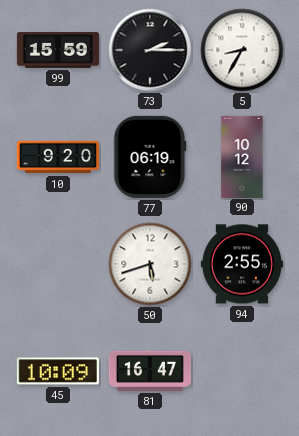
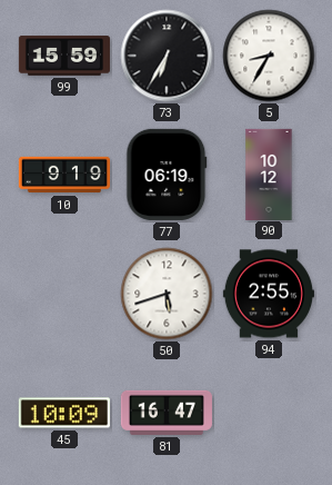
73: 2:15 -> 6:35 (167, 56)
10: 9:20 -> 9:19 (63, 175)
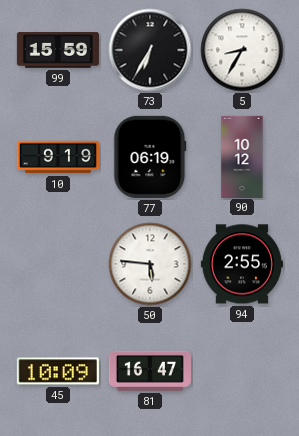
50: 5:42 -> 5:46 (150, 264)
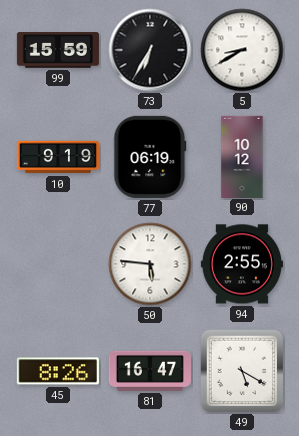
5: 8:35 -> 8:40 (242, 50)
45: 10:09 -> 8:26 (58, 371)
49: none -> 5:20 (242, 371)
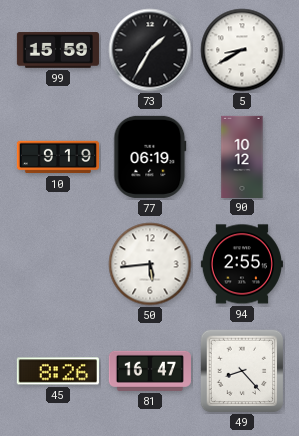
73: 6:35 -> 1:35 (150, 50)
50: 5:46 -> 5:44 (150, 264)
49: 5:20 -> 8:23 (242, 371)
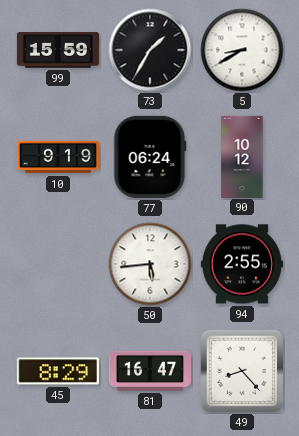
77: 06:19 -> 06:24 (150, 157)
45: 8:26 -> 8:29 (58, 371)
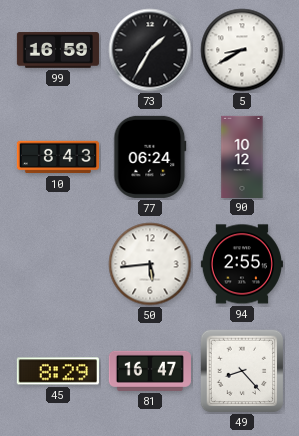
99: 15:59 -> 16:59 (58, 50)
10: 9:19 -> 8:43 (57, 157)
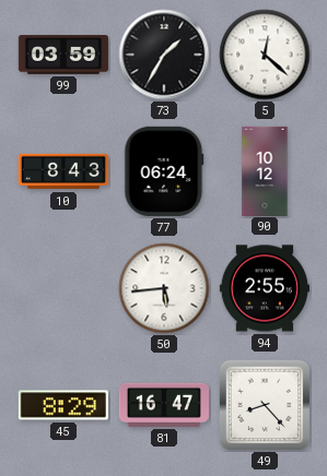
99: 16:59 -> 03:59 (63, 55)
5: 8:40 -> 12:22 (265, 55)
